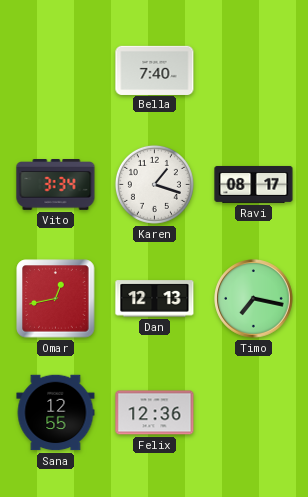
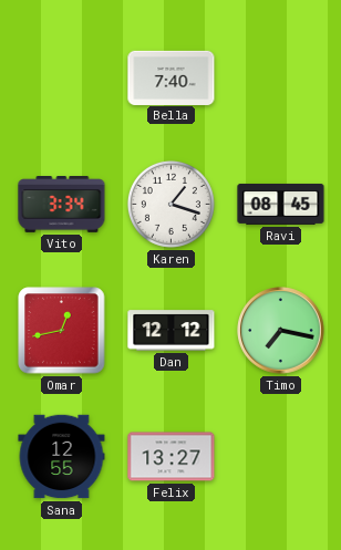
Ravi: 08:17 -> 08:45 (281, 204)
Dan: 12:13 -> 12:12 (172, 331)
Felix: 12:36 -> 13:27 (172, 457)
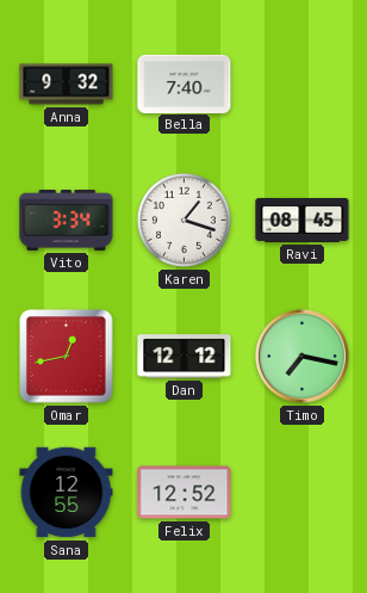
Anna: none -> 9:32 (67, 85)
Felix: 13:27 -> 12:52 (185, 493)
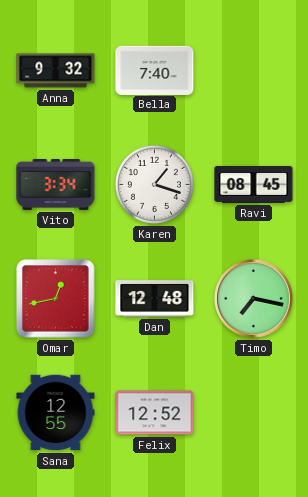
Dan: 12:12 -> 12:48 (155, 299)
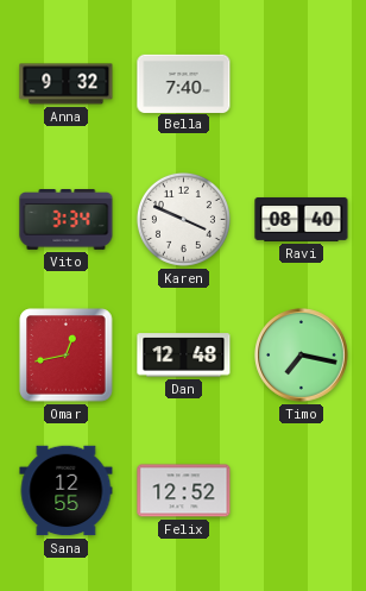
Karen: 1:18 -> 3:49 (183, 219)
Ravi: 08:45 -> 08:40 (302, 219)
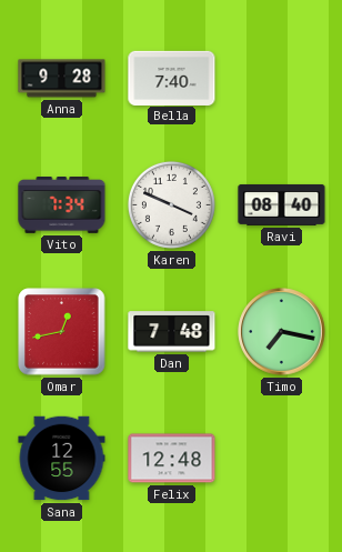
Anna: 9:32 -> 9:28 (62, 79)
Vito: 3:34 -> 7:34 (62, 205)
Dan: 12:48 -> 7:48 (172, 332)
Felix: 12:52 -> 12:48 (172, 459)
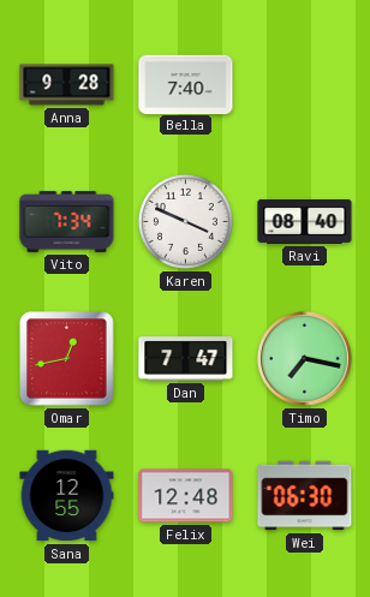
Dan: 7:48 -> 7:47 (186, 359)
Wei: none -> 06:30 (305, 496)
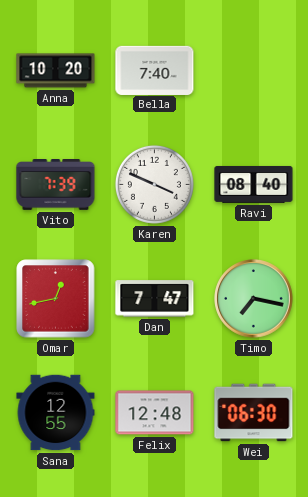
Anna: 9:28 -> 10:20 (56, 71)
Vito: 7:34 -> 7:39 (56, 185)
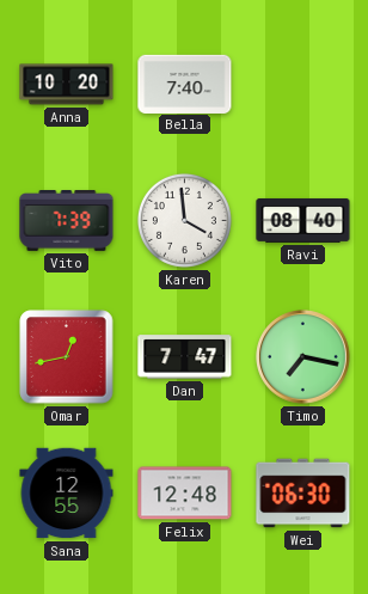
Karen: 3:49 -> 3:59 (184, 220)
